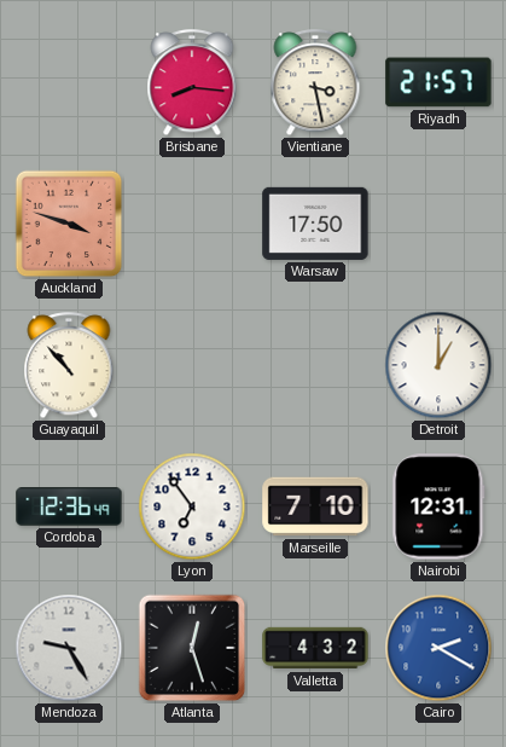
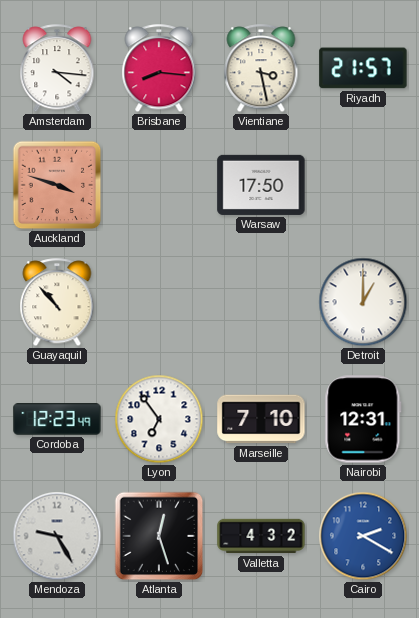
Amsterdam: none -> 4:16 (57, 69)
Cordoba: 12:36 -> 12:23 (57, 419)
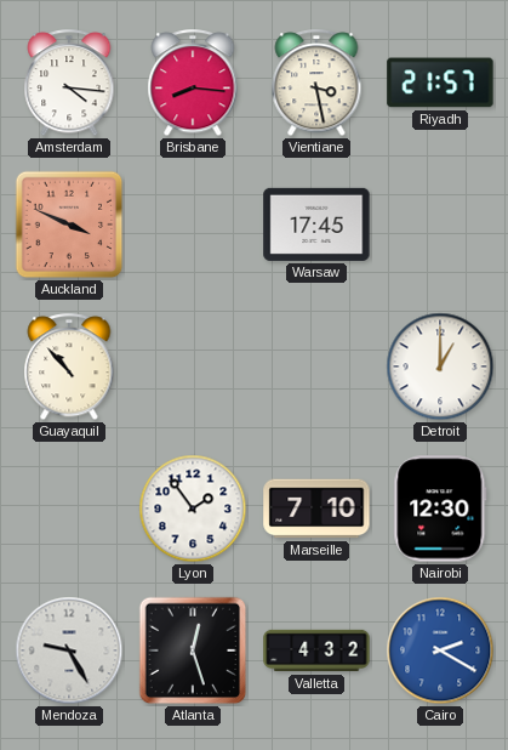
Auckland: 3:48 -> 3:49 (69, 225)
Warsaw: 17:50 -> 17:45 (316, 225)
Cordoba: 12:23 -> none (57, 419)
Lyon: 6:54 -> 1:54 (193, 508)
Nairobi: 12:31 -> 12:30 (440, 508)
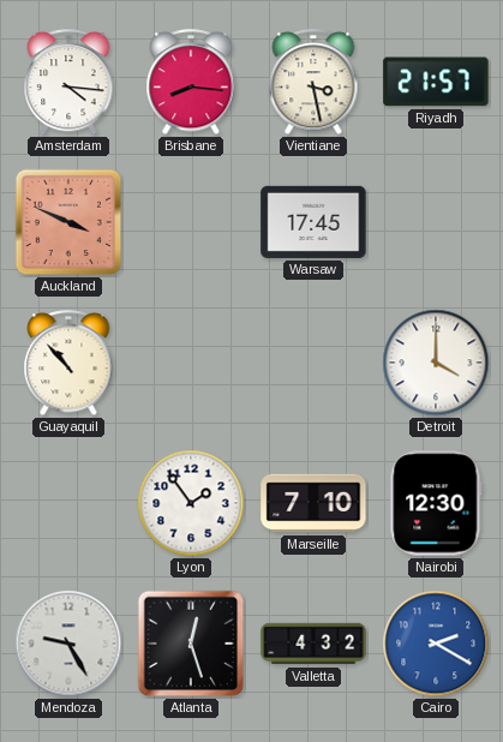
Detroit: 1:00 -> 4:00 (436, 363)
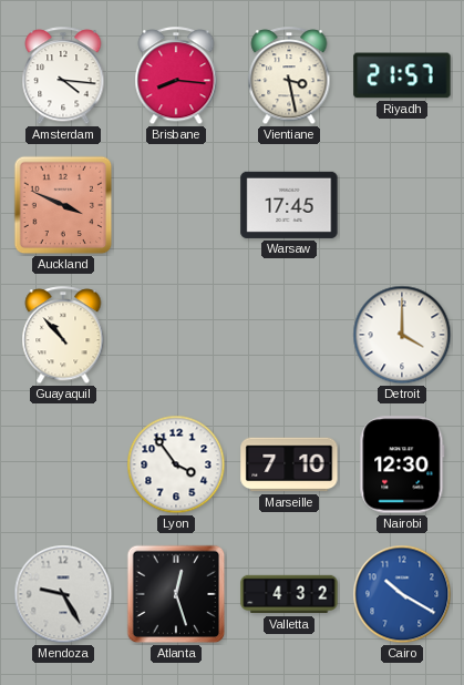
Lyon: 1:54 -> 3:54 (176, 464)
Cairo: 2:20 -> 10:20 (402, 594)
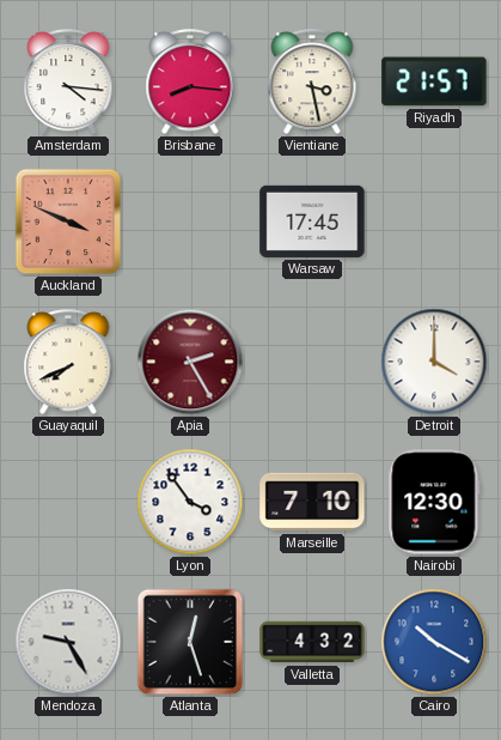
Guayaquil: 10:53 -> 7:41 (68, 363)
Apia: none -> 2:25 (190, 362)
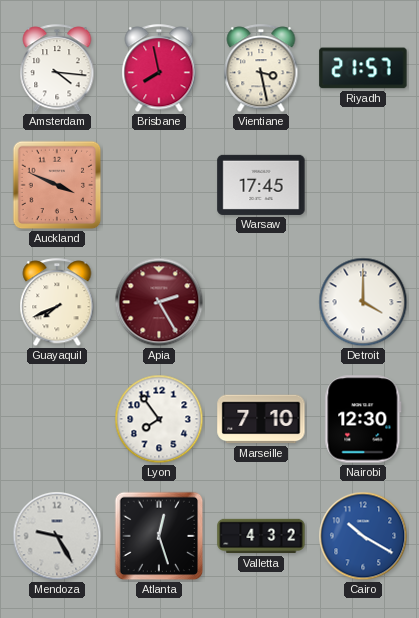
Brisbane: 8:16 -> 7:58 (159, 69)
Lyon: 3:54 -> 7:54 (159, 419)
